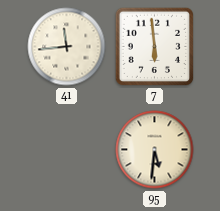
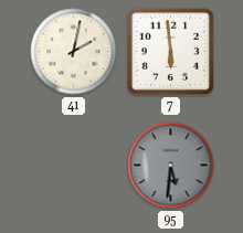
41: 11:44 -> 2:02 (74, 52)
95 dial: cream -> grey (171, 166)
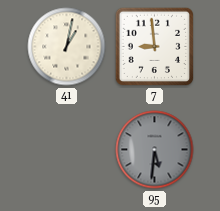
41: 2:02 -> 1:02 (67, 47)
7: 5:59 -> 8:59 (155, 47)
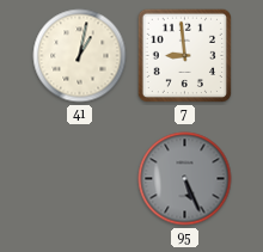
95: 5:31 -> 5:26 (185, 179)
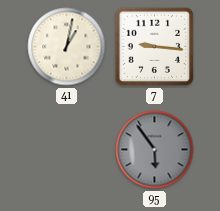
7: 8:59 -> 9:16 (155, 47)
95: 5:26 -> 5:54 (155, 150)
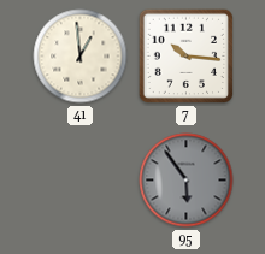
41: 1:02 -> 12:59 (81, 57)
7: 9:16 -> 10:16 (187, 57)
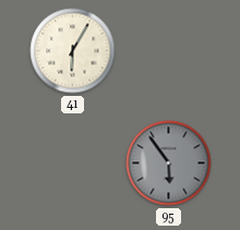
41: 12:59 -> 6:05 (73, 51)
7: 10:16 -> none (187, 57)
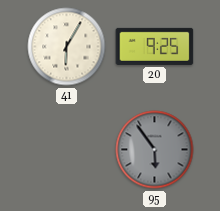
20: none -> 9:25 (155, 46)
